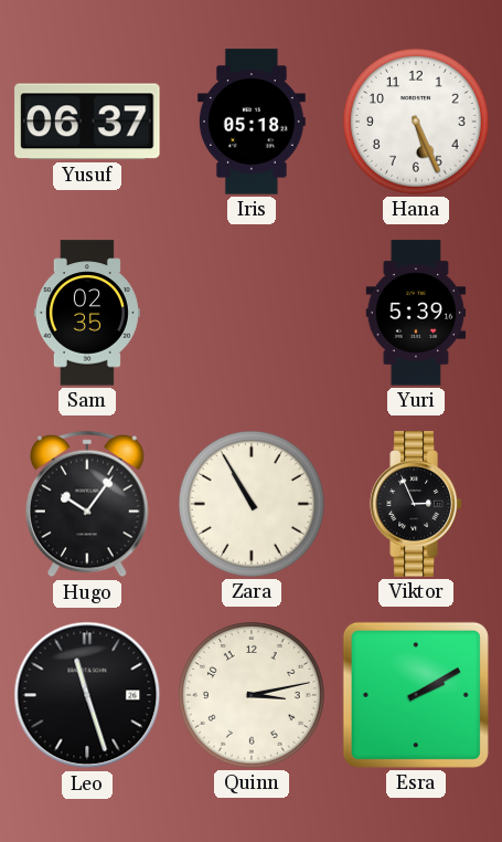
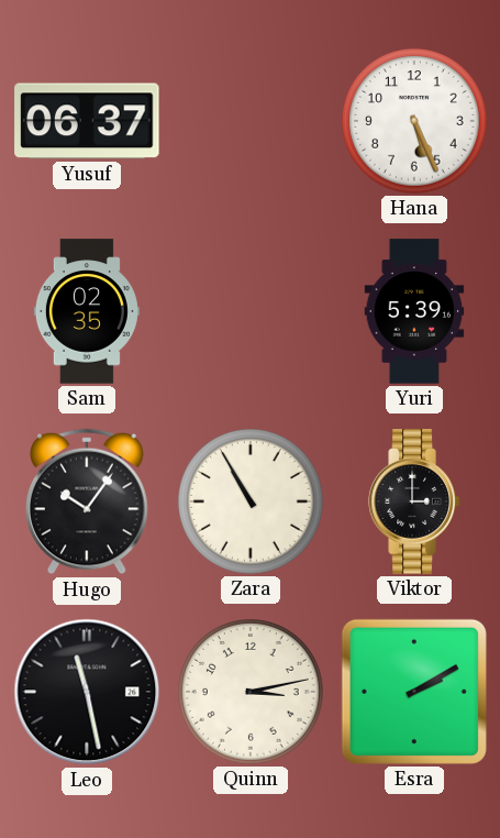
Iris: 05:18 -> none (252, 122)
Viktor: 2:56 -> 3:00 (414, 501)
Leo: 11:27 -> 11:28 (87, 692)
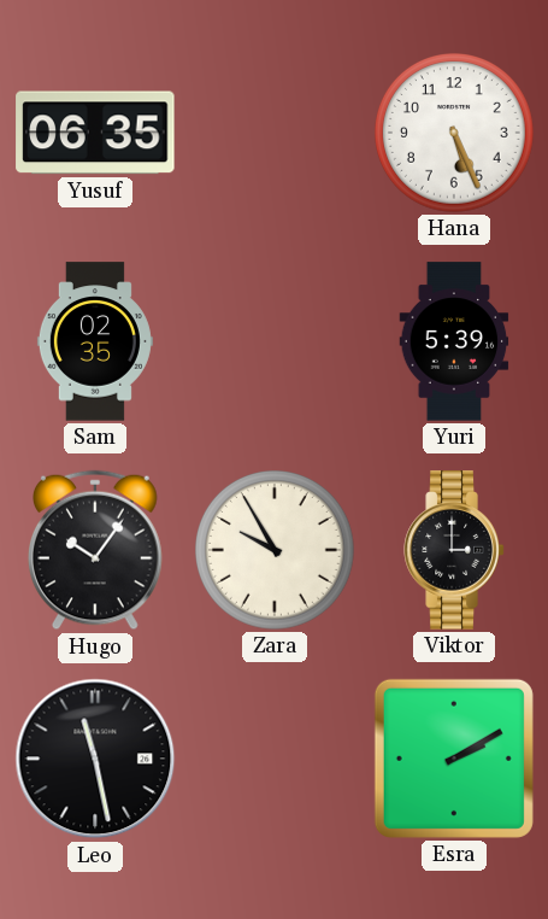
Yusuf: 06:37 -> 06:35 (95, 133)
Zara: 10:55 -> 9:55 (276, 551)
Quinn: 3:13 -> none (252, 693)
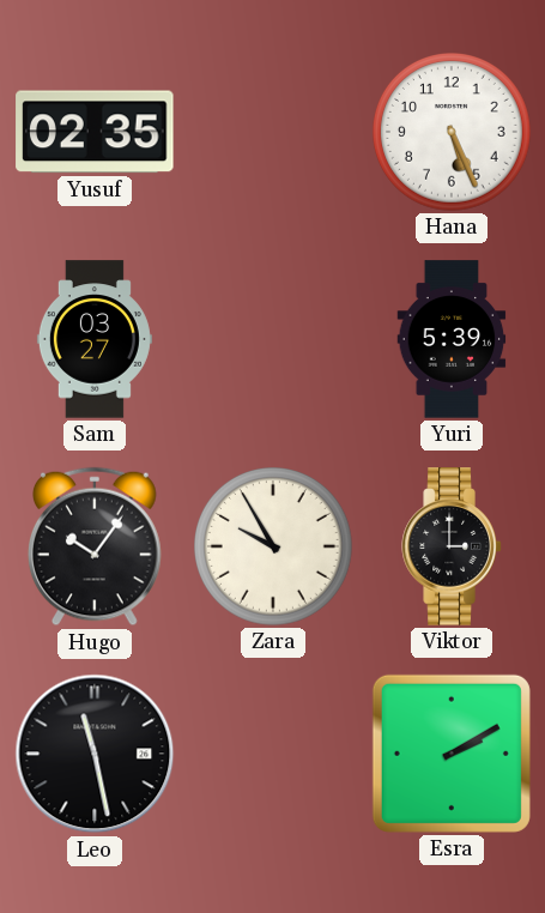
Yusuf: 06:35 -> 02:35 (95, 132)
Sam: 02:35 -> 03:27 (95, 339)
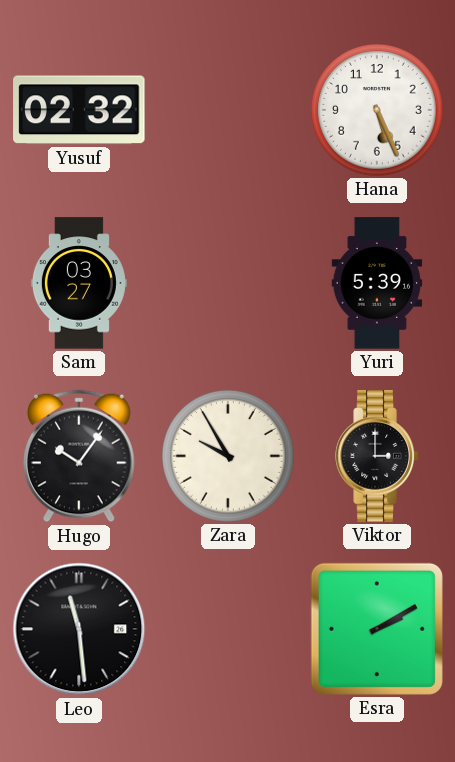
Yusuf: 02:35 -> 02:32 (79, 110)
Leo: 11:28 -> 11:29 (79, 629)
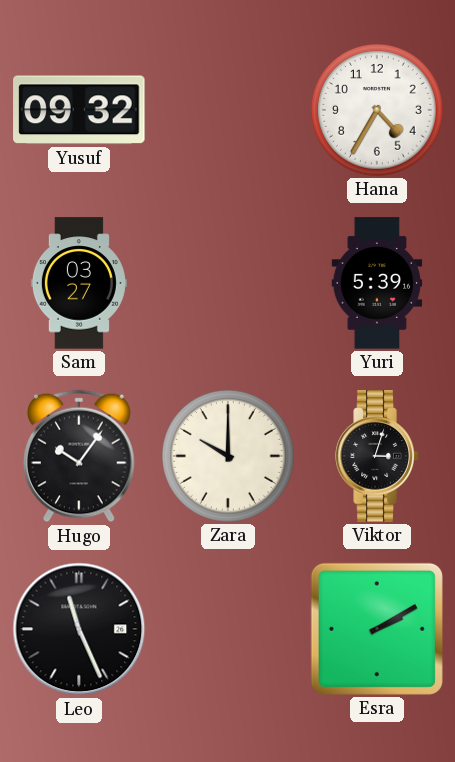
Yusuf: 02:32 -> 09:32 (79, 110)
Hana: 5:26 -> 4:35 (378, 111)
Zara: 9:55 -> 10:00 (229, 457)
Viktor: 3:00 -> 3:03 (377, 456)
Leo: 11:29 -> 11:26 (79, 629)
